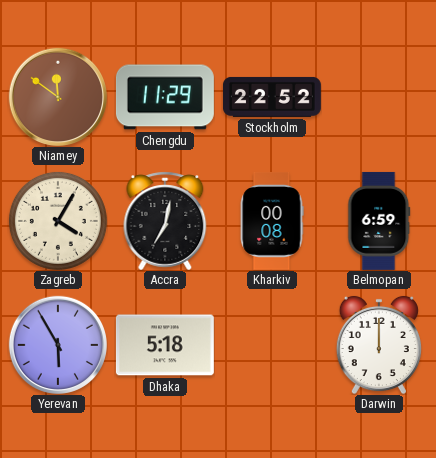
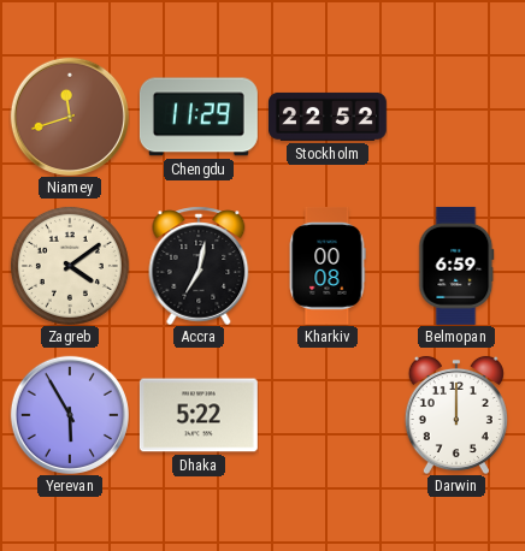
Niamey: 11:51 -> 11:42 (70, 117)
Zagreb: 4:05 -> 4:09 (70, 266)
Dhaka: 5:18 -> 5:22 (199, 415)
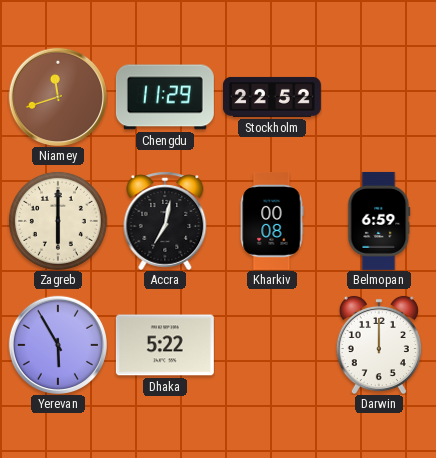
Zagreb: 4:09 -> 6:00 (58, 221)
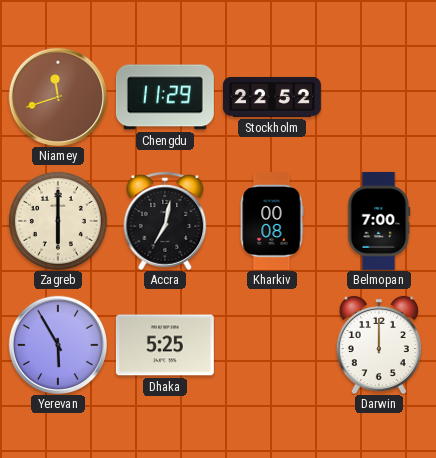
Belmopan: 6:59 -> 7:00 (379, 221)
Dhaka: 5:22 -> 5:25 (165, 345)
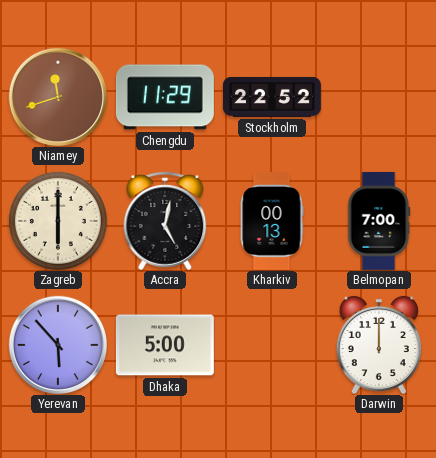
Accra: 7:02 -> 5:02 (165, 221)
Kharkiv: 00:08 -> 00:13 (272, 221)
Yerevan: 5:55 -> 5:53 (58, 345)
Dhaka: 5:25 -> 5:00 (165, 345)
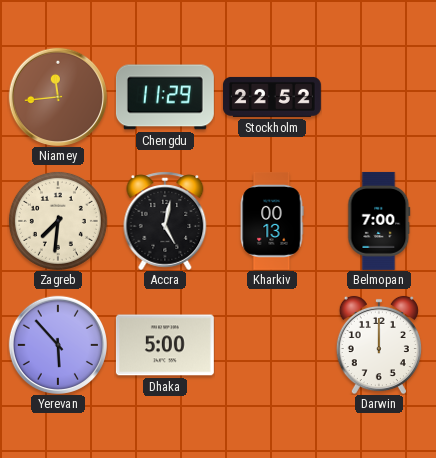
Niamey: 11:42 -> 11:44 (58, 97)
Zagreb: 6:00 -> 7:31 (58, 221)
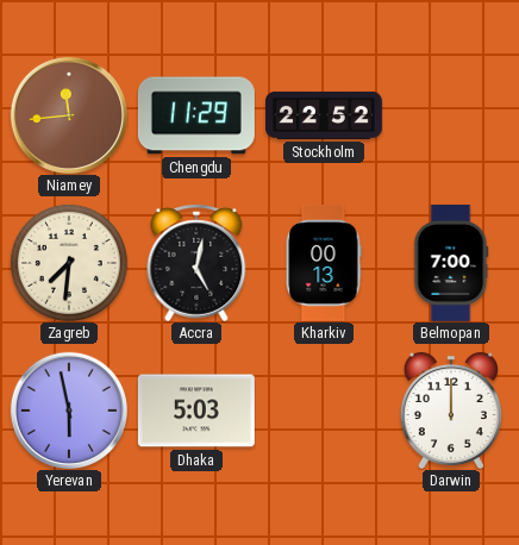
Yerevan: 5:53 -> 5:58 (69, 411)
Dhaka: 5:00 -> 5:03 (196, 411)
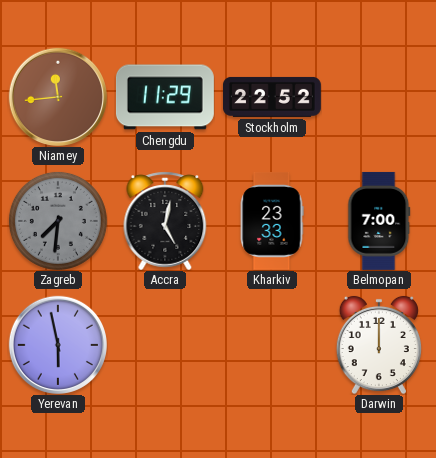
Zagreb dial: cream -> grey (58, 221)
Kharkiv: 00:13 -> 23:33 (272, 221)
Dhaka: 5:03 -> none (196, 411)
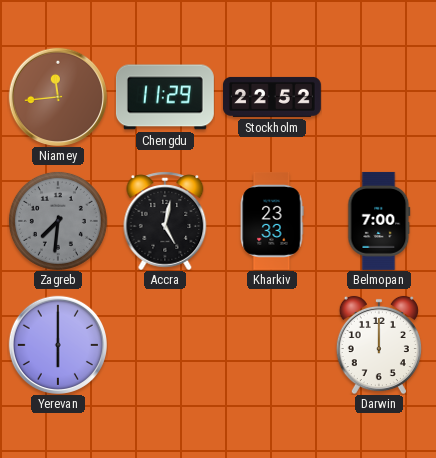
Yerevan: 5:58 -> 6:00 (58, 345)
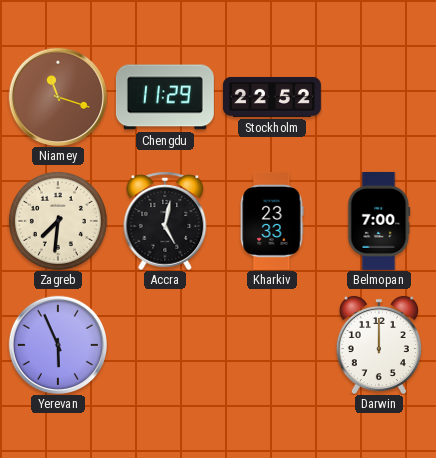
Niamey: 11:44 -> 11:18 (58, 97)
Zagreb dial: grey -> cream (58, 221)
Yerevan: 6:00 -> 5:56 (58, 345)
